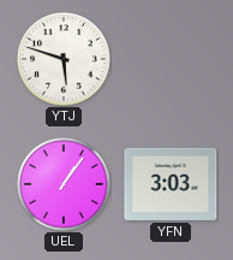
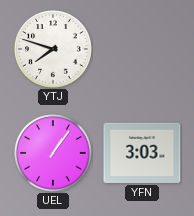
YTJ: 5:48 -> 7:48 (53, 49)
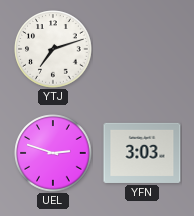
YTJ: 7:48 -> 7:12 (53, 49)
UEL: 1:06 -> 2:48 (53, 153)
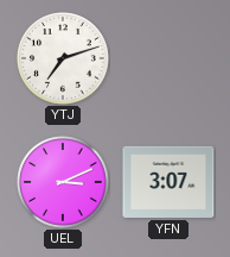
UEL: 2:48 -> 3:11 (63, 182)
YFN: 3:03 -> 3:07 (168, 182)
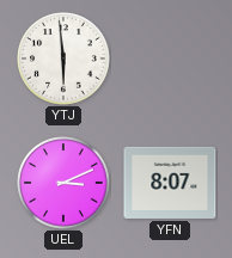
YTJ: 7:12 -> 5:59 (63, 59)
YFN: 3:07 -> 8:07 (170, 183)
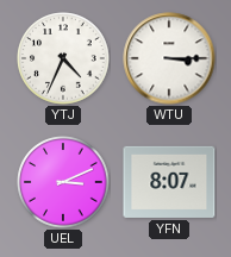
YTJ: 5:59 -> 4:34 (63, 58)
WTU: none -> 3:15 (169, 58)
